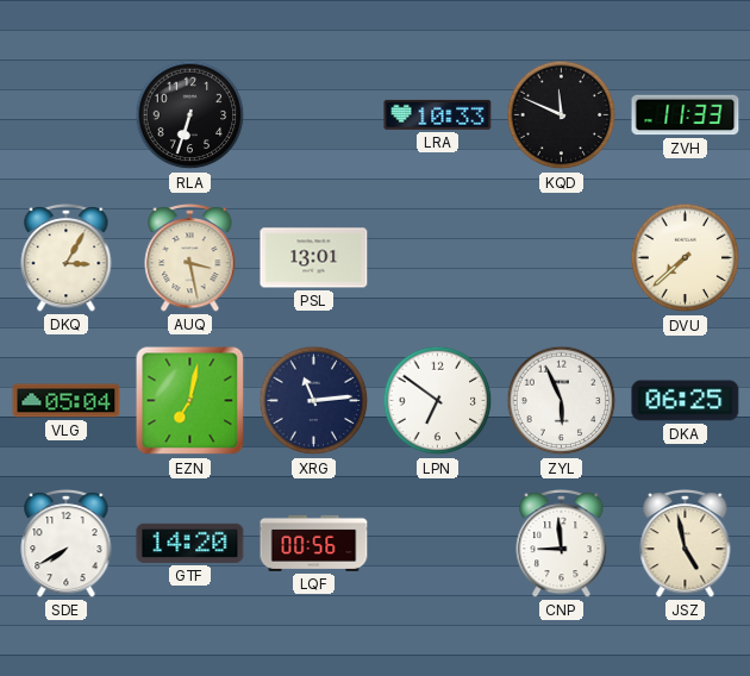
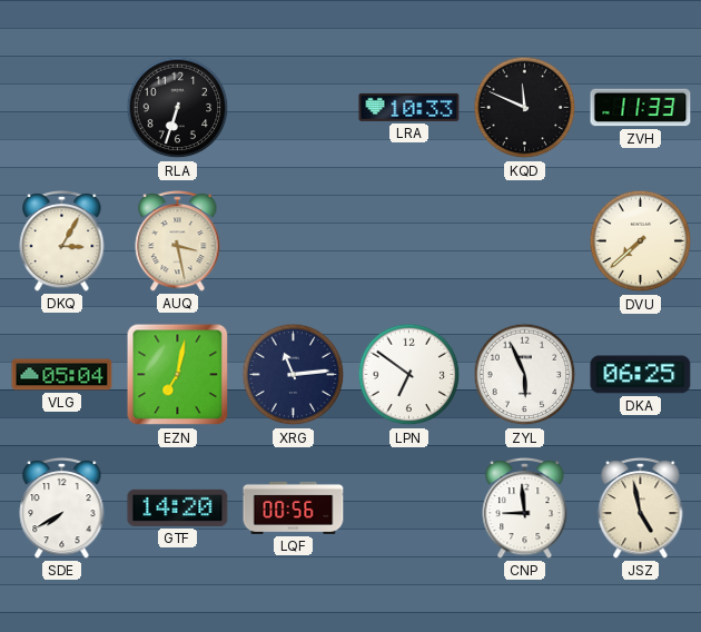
PSL: 13:01 -> none (314, 258)
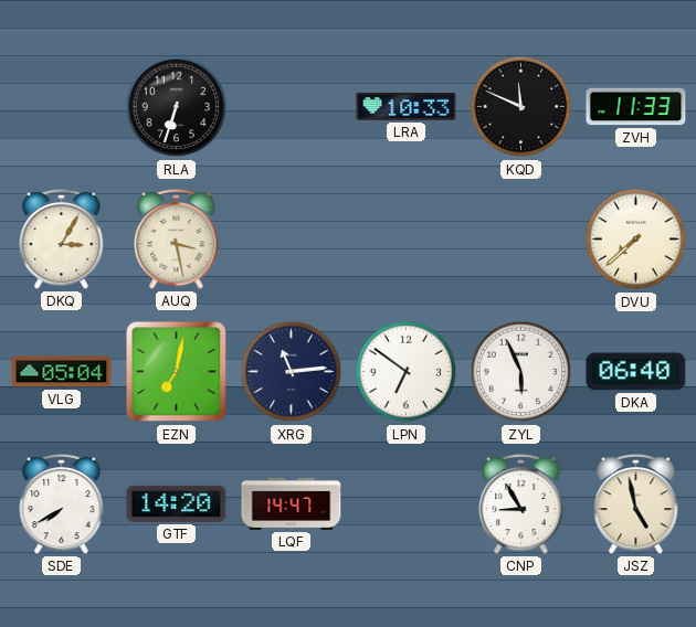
DKA: 06:25 -> 06:40 (636, 372)
LQF: 00:56 -> 14:47 (292, 503)
CNP: 8:59 -> 8:55 (521, 504)
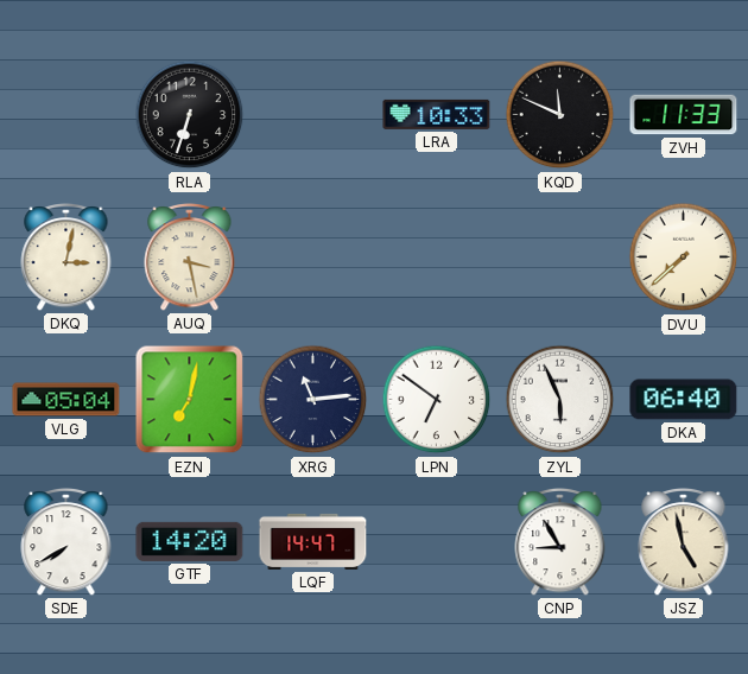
DKQ: 3:05 -> 3:02 (66, 257)
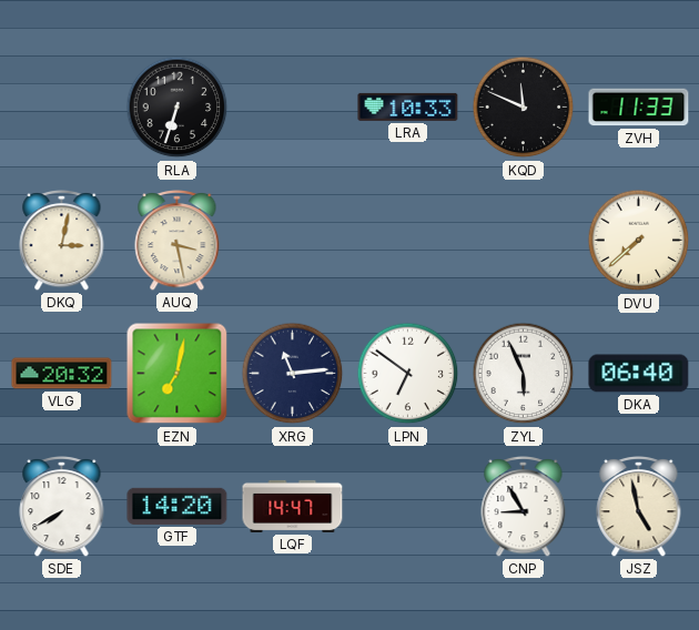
VLG: 05:04 -> 20:32 (62, 374)
